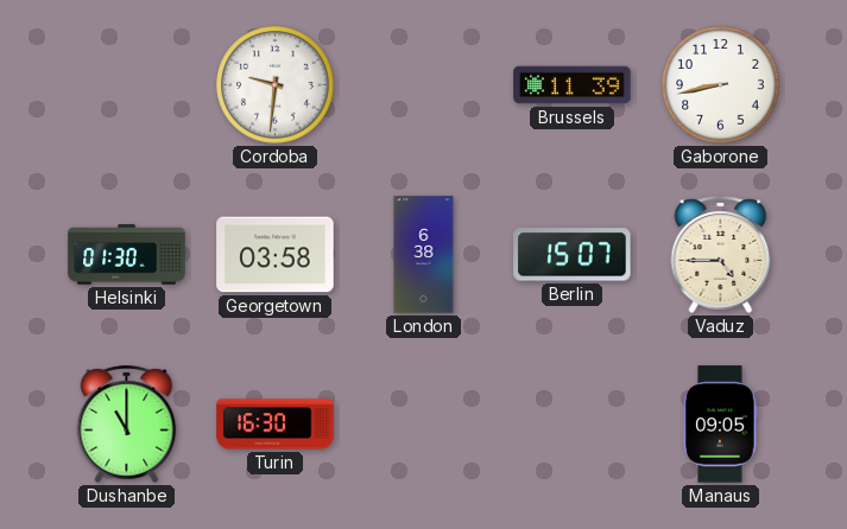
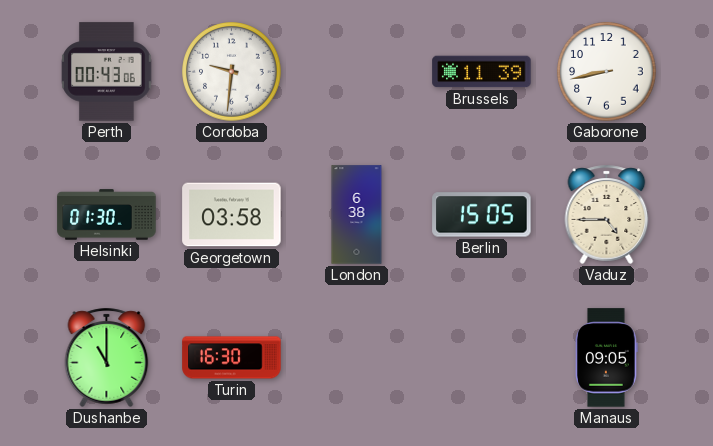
Perth: none -> 00:43 (107, 72)
Berlin: 15:07 -> 15:05 (482, 215)
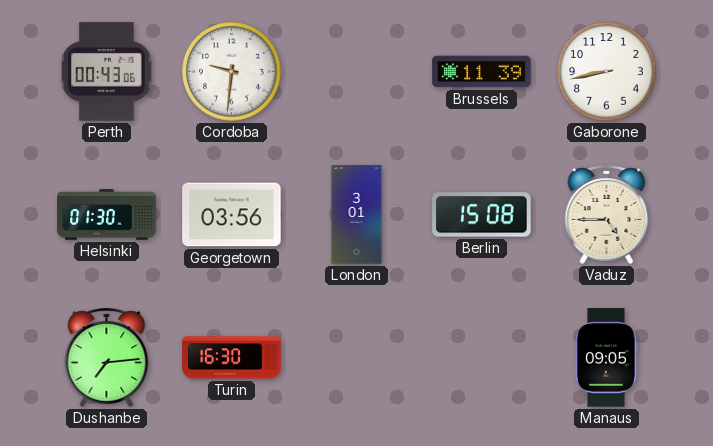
Georgetown: 03:58 -> 03:56 (232, 215)
London: 6:38 -> 3:01 (357, 215)
Berlin: 15:05 -> 15:08 (482, 215)
Dushanbe: 11:00 -> 7:14 (107, 357)
